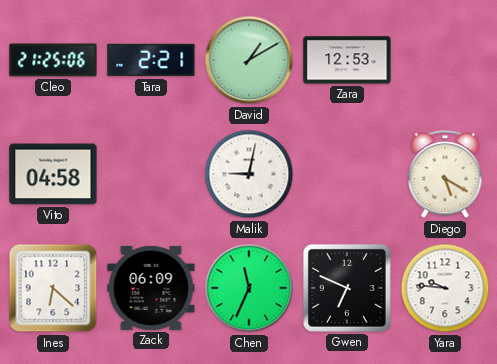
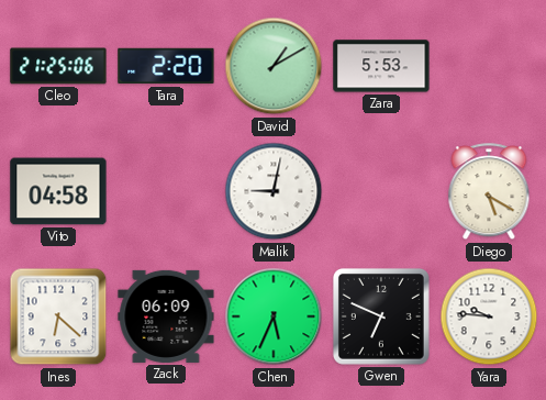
Tara: 2:21 -> 2:20 (166, 66)
Zara: 12:53 -> 5:53 (381, 66)
Chen: 11:34 -> 5:34 (274, 316)
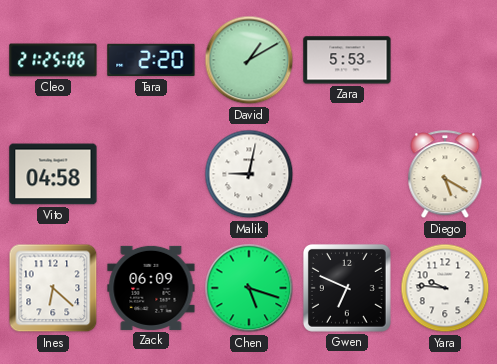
Chen: 5:34 -> 5:18 (249, 288)
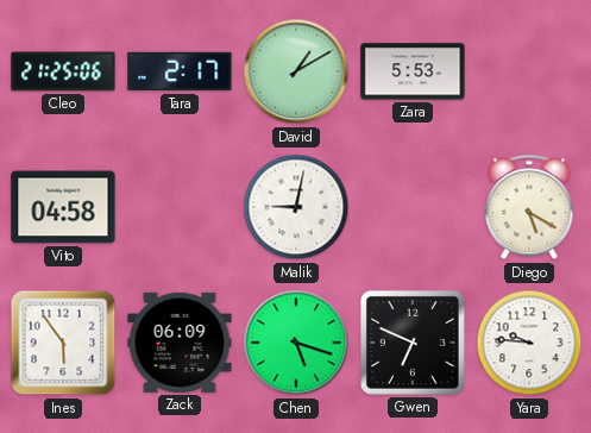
Tara: 2:20 -> 2:17 (180, 71)
Ines: 6:22 -> 5:54 (63, 343)
